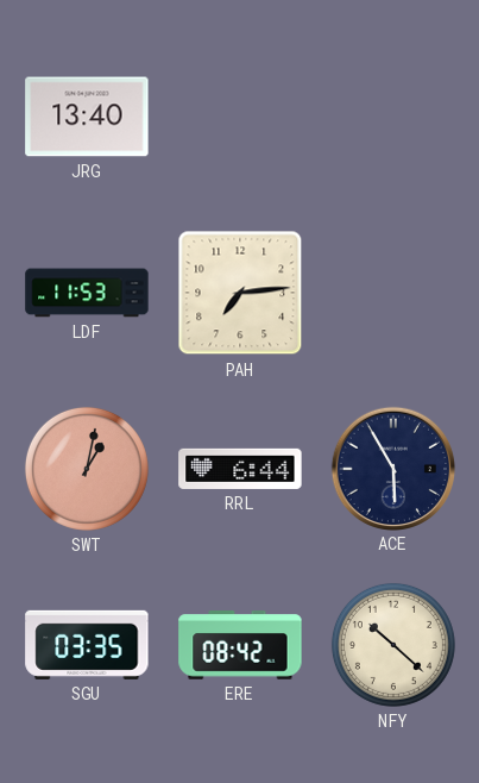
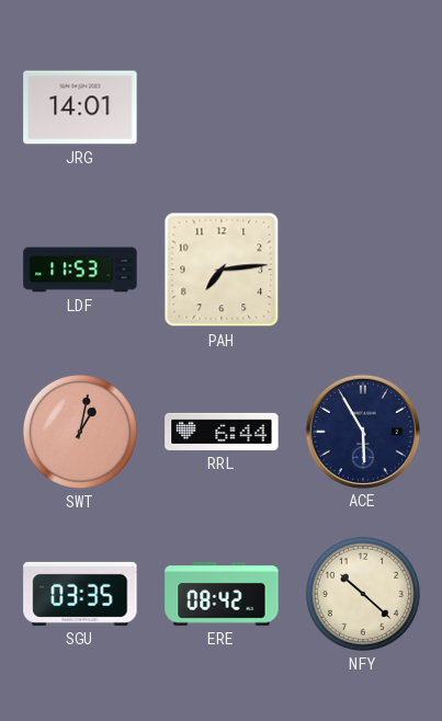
JRG: 13:40 -> 14:01 (80, 107)
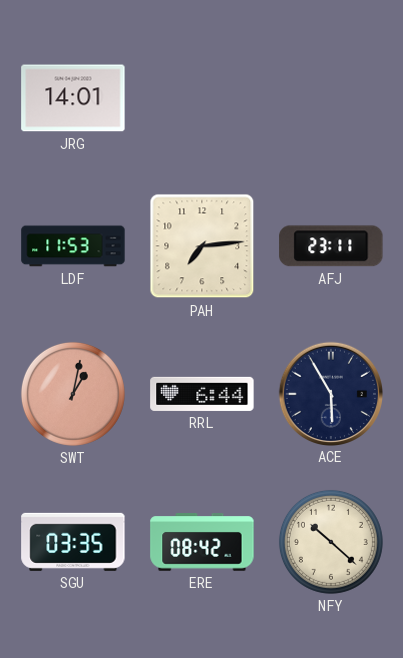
AFJ: none -> 23:11 (331, 246)
